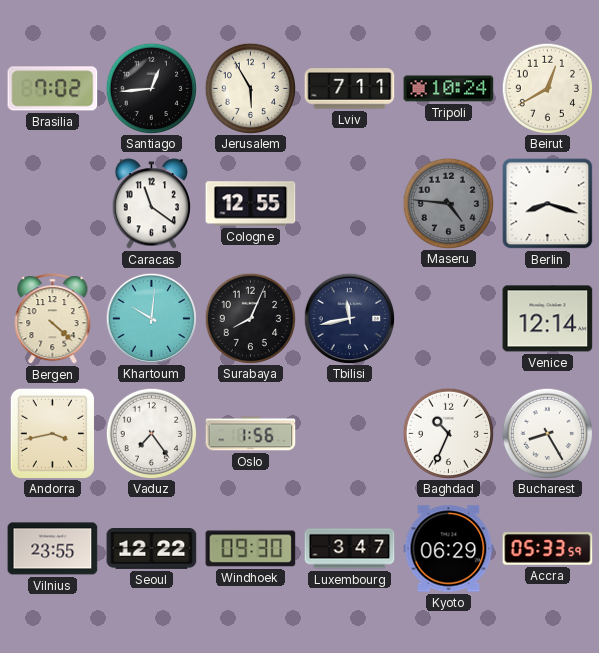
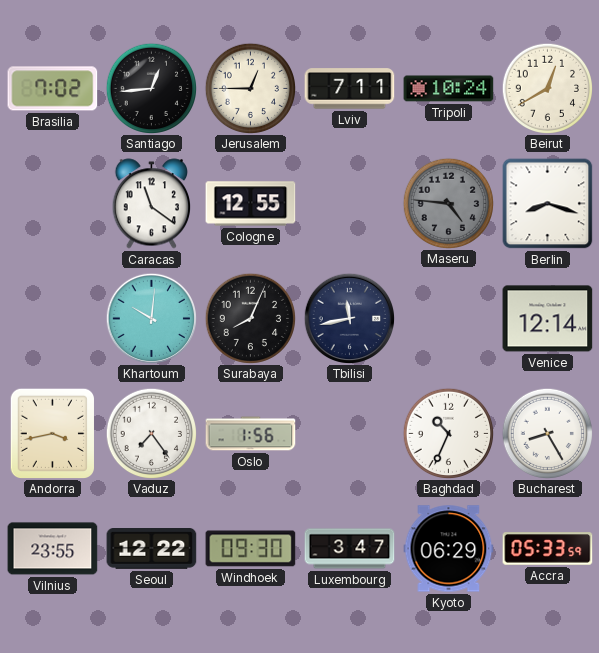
Jerusalem: 5:55 -> 12:45 (250, 88)
Bergen: 4:22 -> none (53, 319)
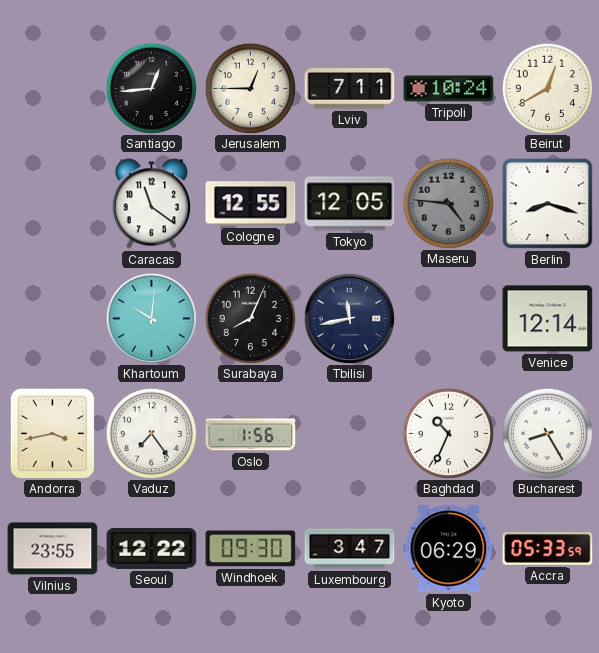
Brasilia: 7:02 -> none (53, 89)
Tokyo: none -> 12:05 (350, 204)
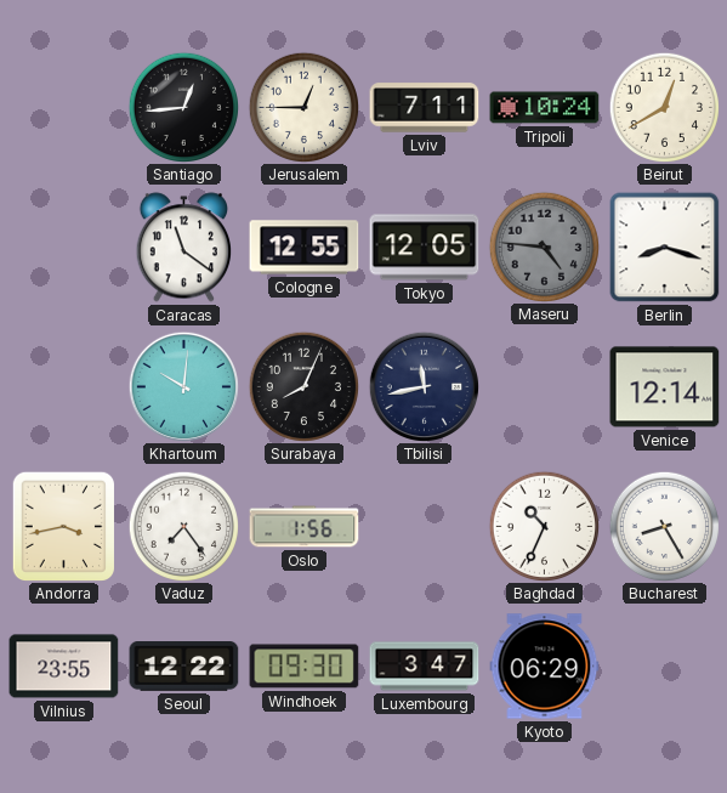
Accra: 05:33 -> none (548, 549)
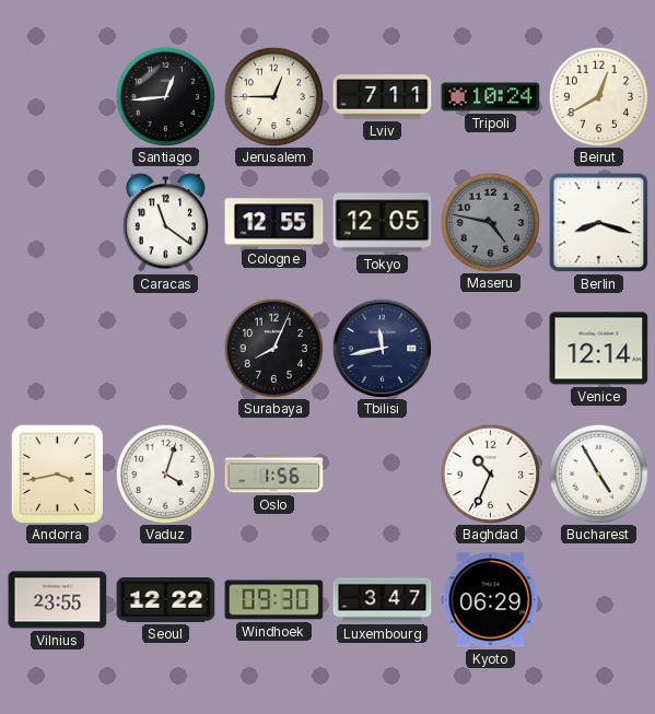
Maseru: 4:46 -> 4:47 (490, 222)
Khartoum: 10:01 -> none (183, 386)
Vaduz: 7:24 -> 4:03 (165, 473)
Bucharest: 8:25 -> 4:55 (598, 473)
